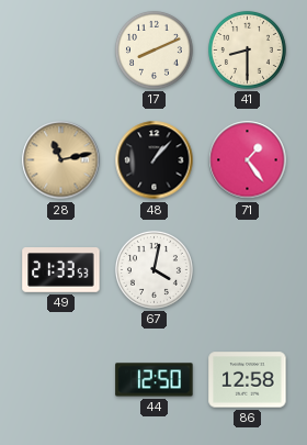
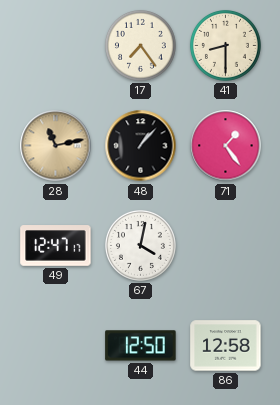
17: 8:11 -> 7:24 (140, 45)
49: 21:33 -> 12:47 (56, 246)
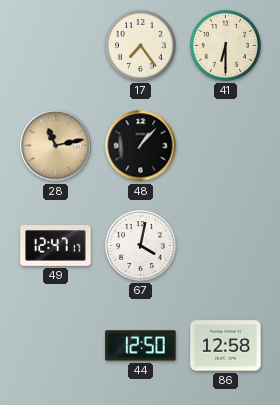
41: 8:30 -> 6:30 (225, 45)
71: 1:24 -> none (226, 146)
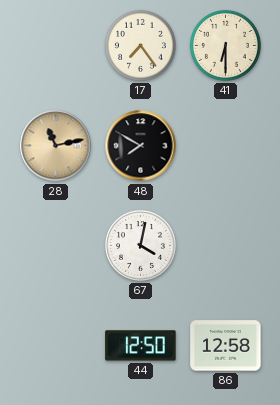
48: 1:07 -> 7:50 (141, 146)
49: 12:47 -> none (56, 246)
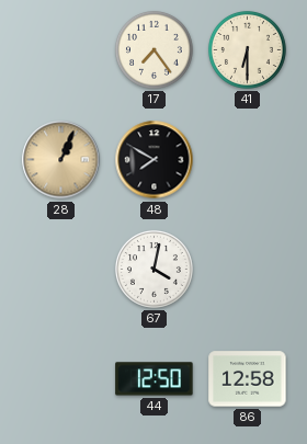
28: 11:13 -> 1:04 (61, 160)
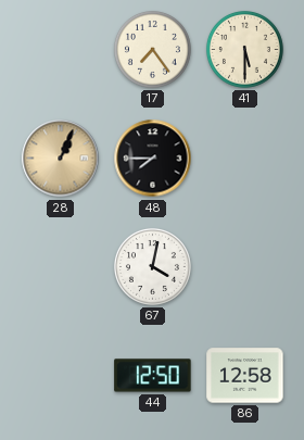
41: 6:30 -> 5:30 (244, 49)
48: 7:50 -> 7:45 (153, 159)
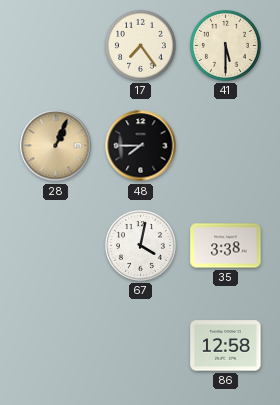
35: none -> 3:38 (226, 246)
44: 12:50 -> none (153, 376)
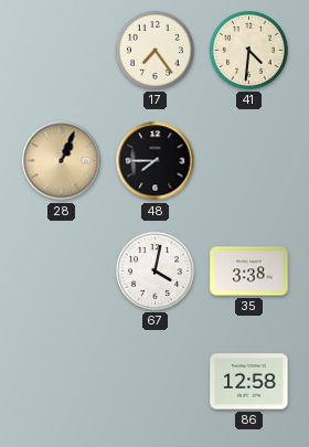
41: 5:30 -> 4:31 (248, 50)
